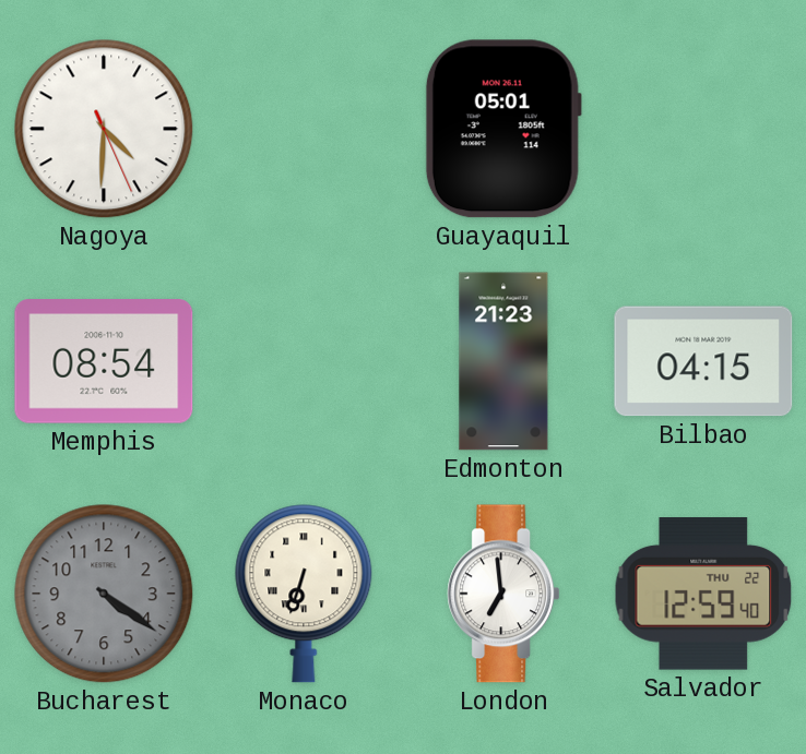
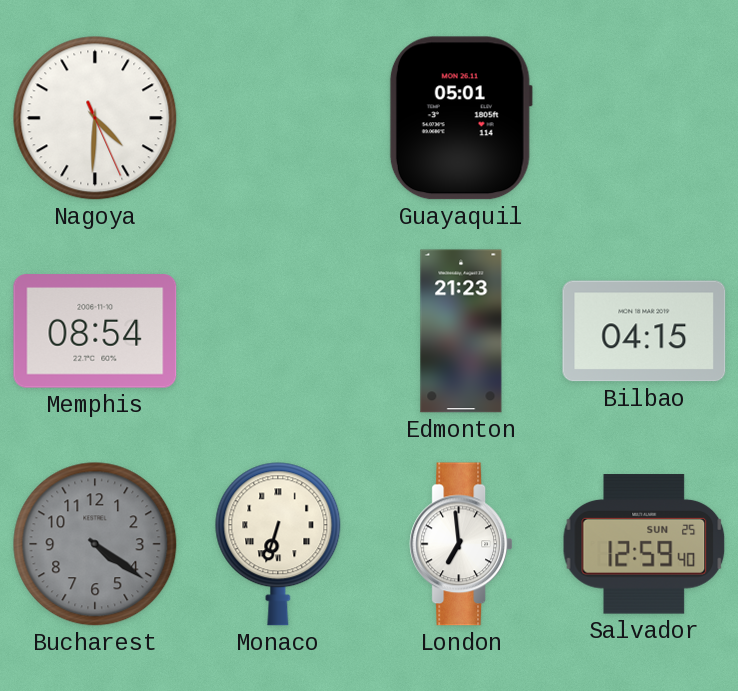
Salvador date: THU 22 -> SUN 25 (644, 544)
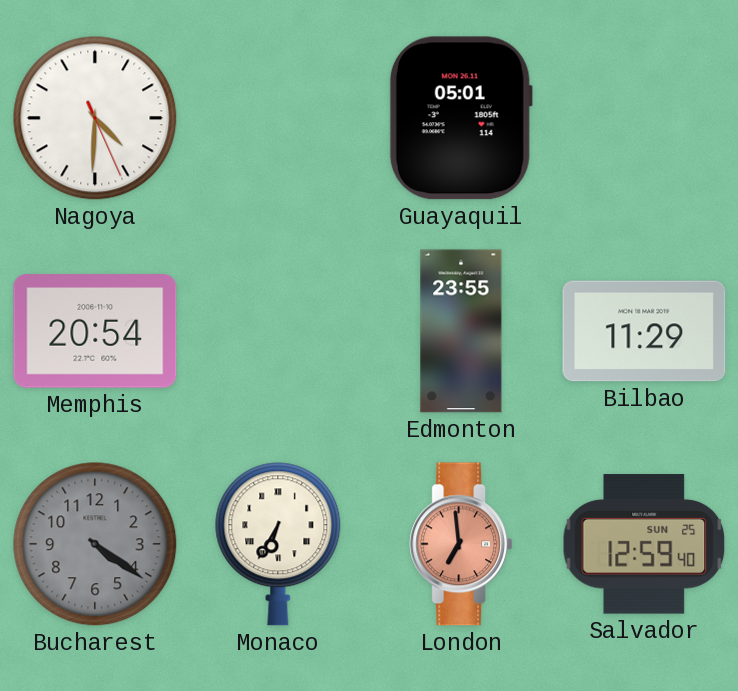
Memphis: 08:54 -> 20:54 (95, 331)
Edmonton: 21:23 -> 23:55 (461, 331)
Bilbao: 04:15 -> 11:29 (644, 331)
Monaco: 6:33 -> 6:35 (278, 544)
London dial: white -> salmon (461, 544)
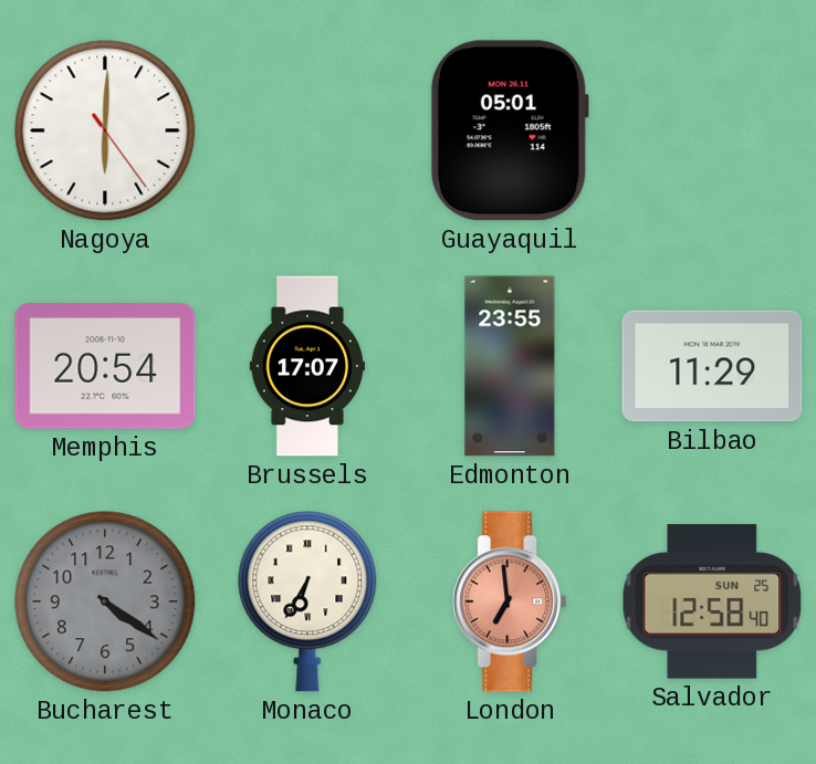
Nagoya: 4:30 -> 6:00 (105, 130)
Brussels: none -> 17:07 (307, 366)
Salvador: 12:59 -> 12:58 (712, 601)
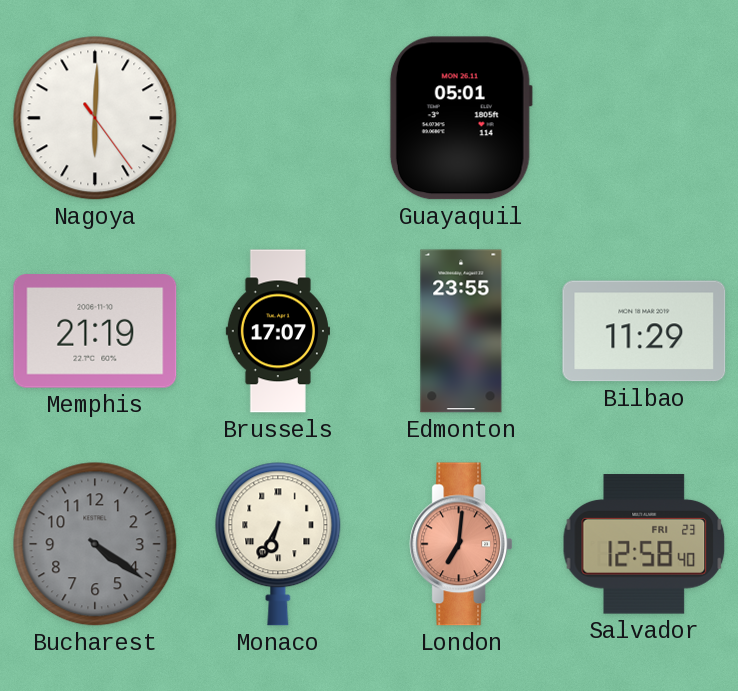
Memphis: 20:54 -> 21:19 (95, 331)
London: 6:59 -> 7:01 (461, 544)
Salvador date: SUN 25 -> FRI 23 (644, 544)
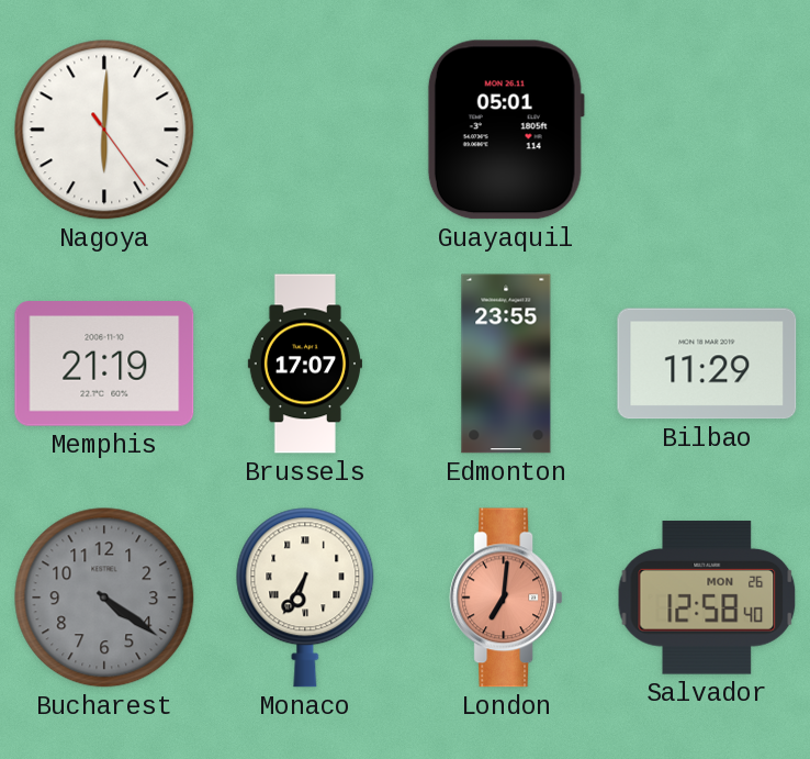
Salvador date: FRI 23 -> MON 26 (707, 598)
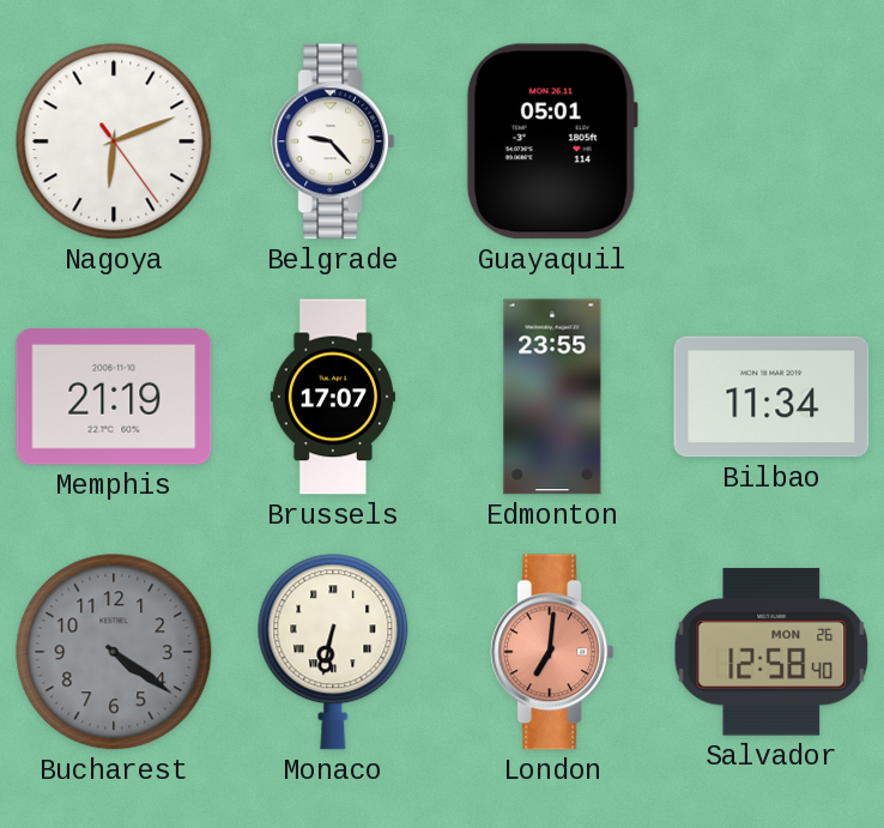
Nagoya: 6:00 -> 6:11 (114, 141)
Belgrade: none -> 9:23 (333, 141)
Bilbao: 11:29 -> 11:34 (771, 397)
Monaco: 6:35 -> 6:32 (333, 652)
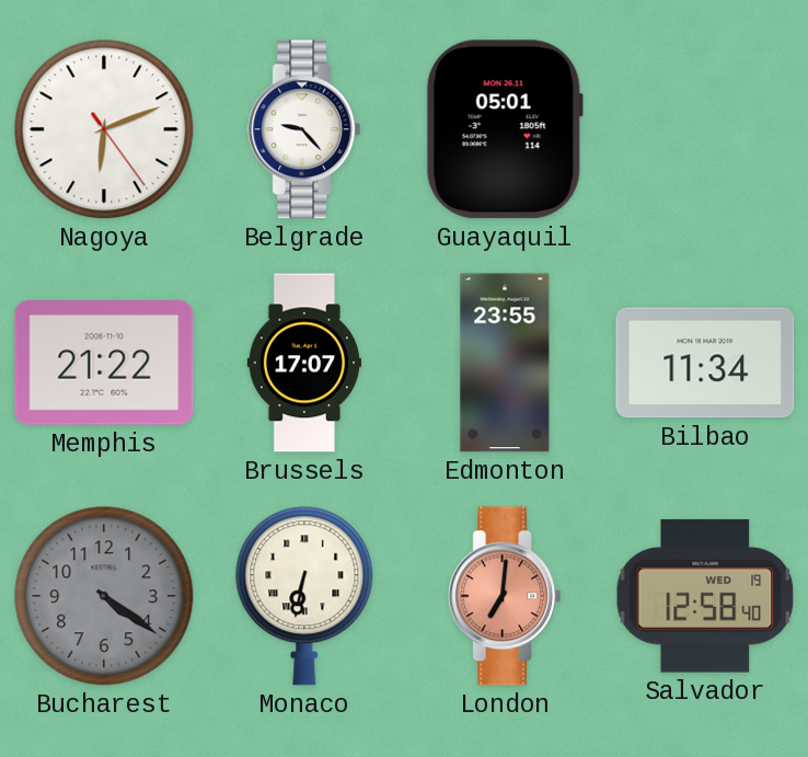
Memphis: 21:19 -> 21:22 (104, 363)
Salvador date: MON 26 -> WED 19 (705, 596)
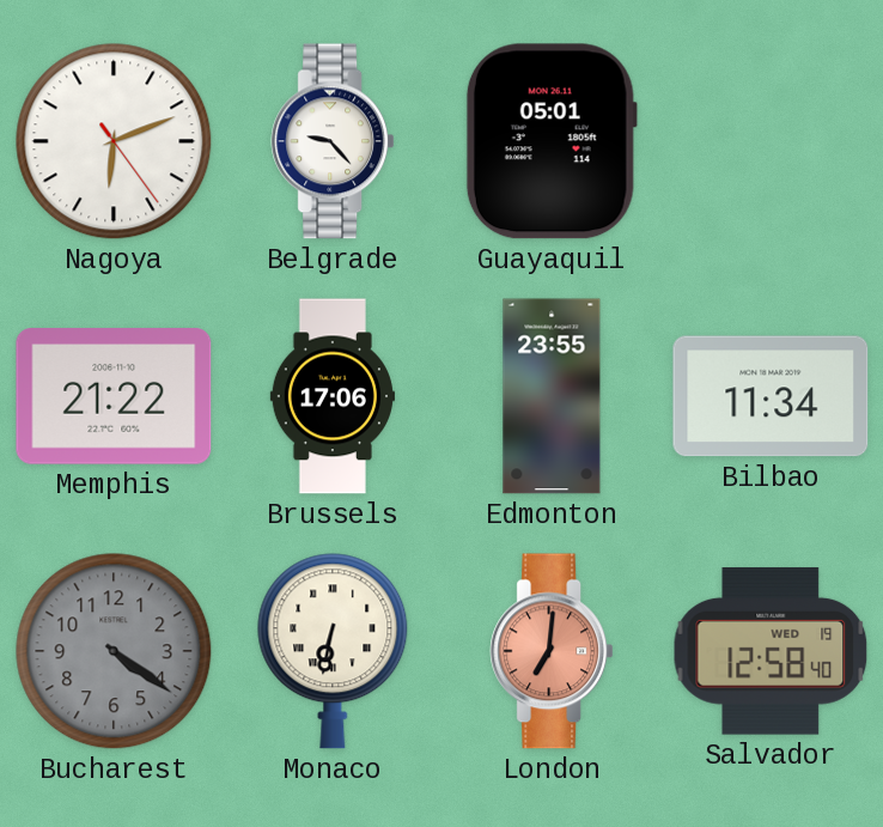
Brussels: 17:07 -> 17:06 (333, 396)
